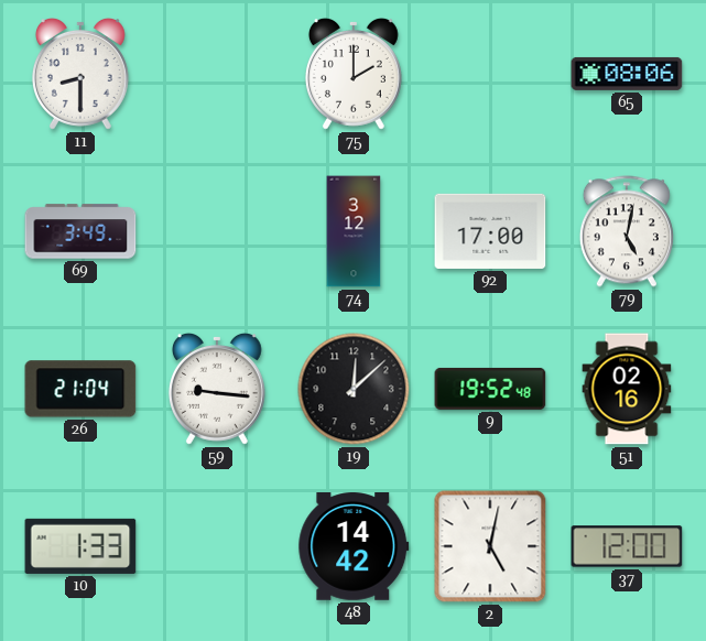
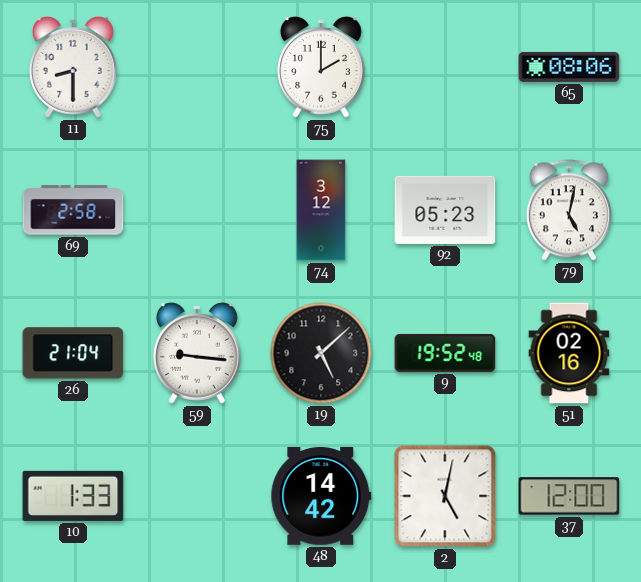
69: 3:49 -> 2:58 (73, 210)
92: 17:00 -> 05:23 (445, 210)
19: 12:08 -> 5:08 (321, 353)
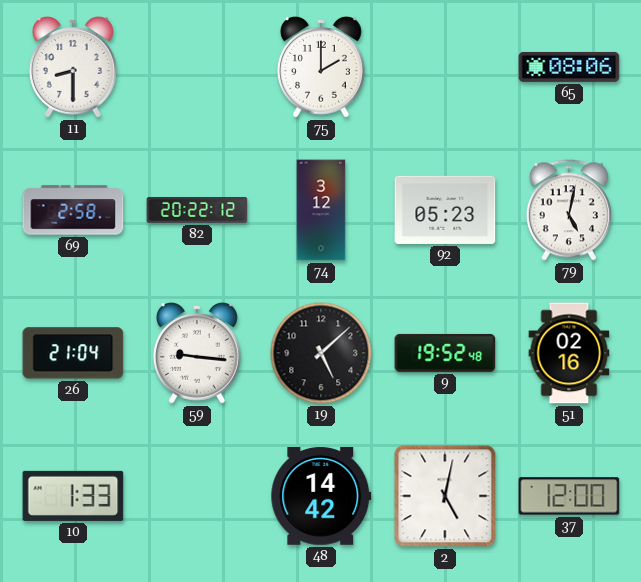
82: none -> 20:22 (197, 211)
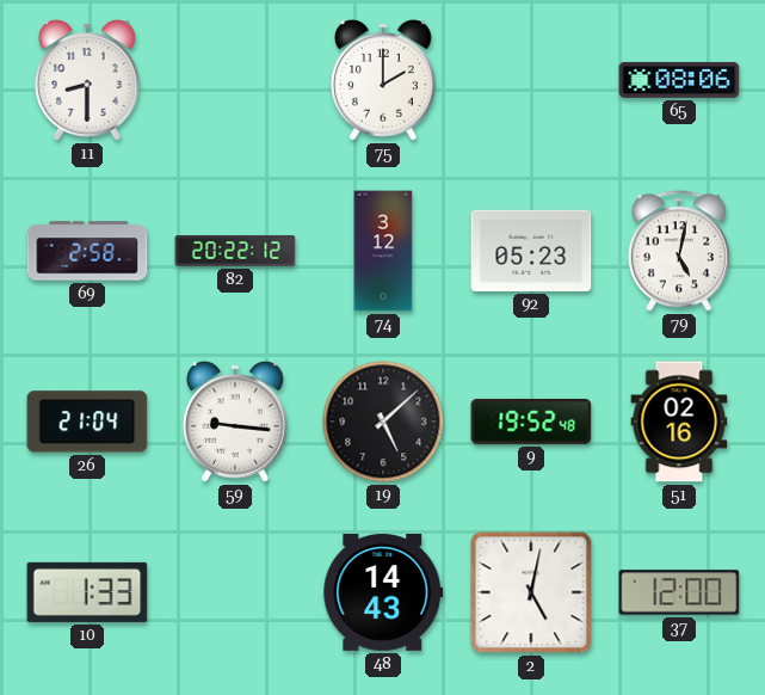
48: 14:42 -> 14:43 (383, 593)
